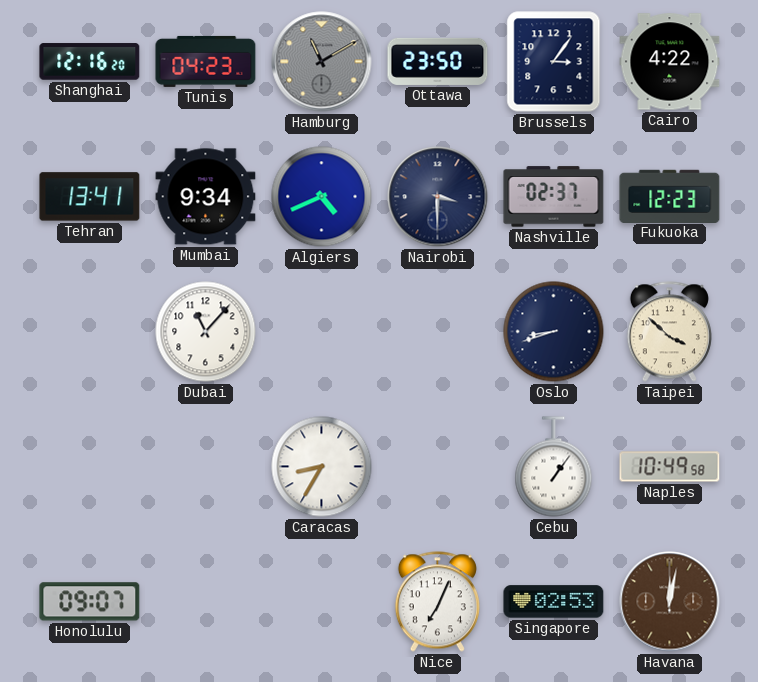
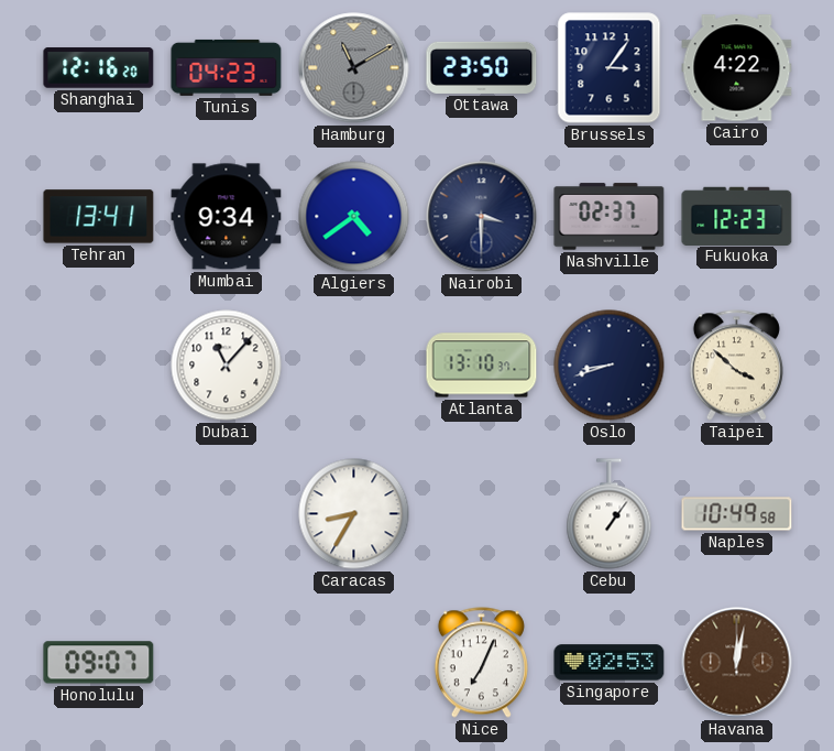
Algiers: 4:41 -> 4:39 (354, 217)
Atlanta: none -> 13:10 (482, 366)
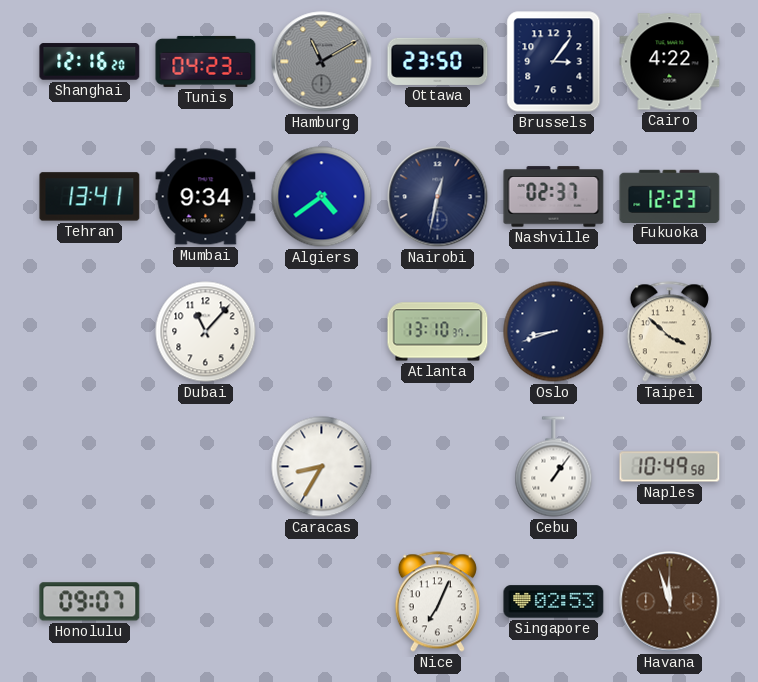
Nairobi: 3:30 -> 12:32 (438, 197)
Havana: 12:02 -> 11:57 (670, 602)
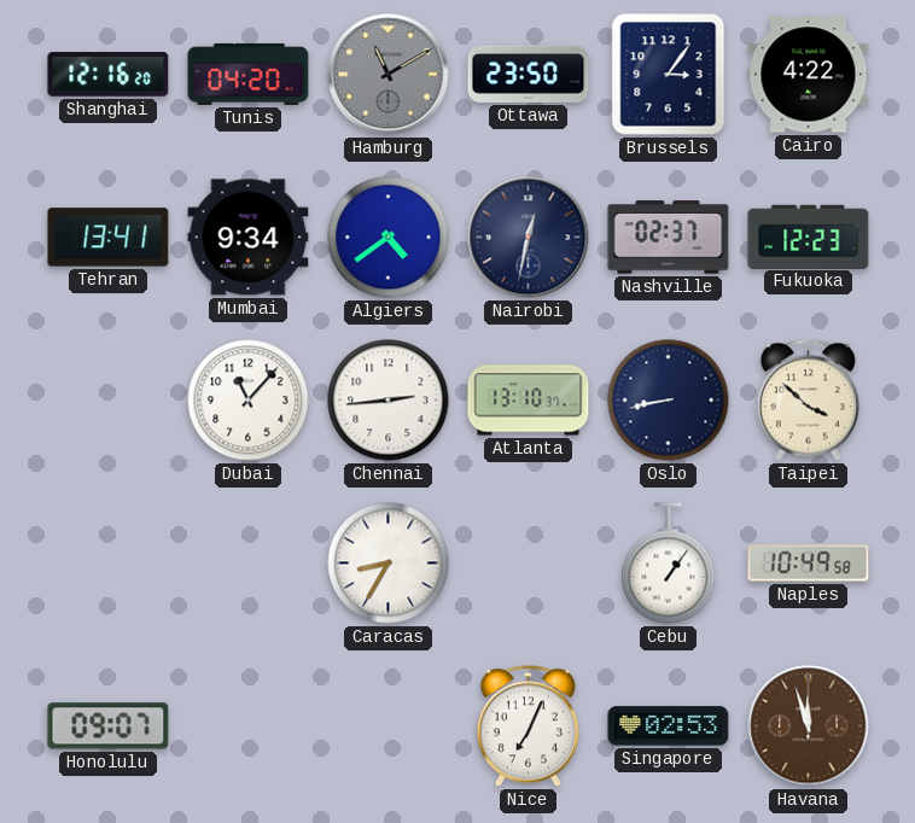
Tunis: 04:23 -> 04:20 (249, 74)
Chennai: none -> 2:44 (389, 401)
Oslo: 8:42 -> 8:43 (669, 401)
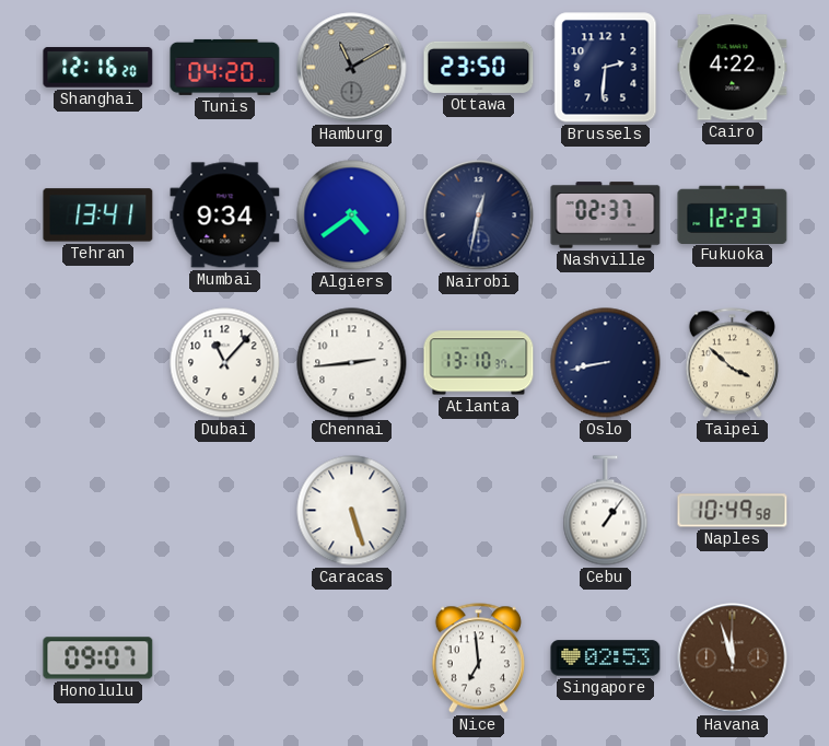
Brussels: 3:06 -> 2:31 (606, 68)
Caracas: 8:35 -> 5:27 (352, 511)
Nice: 7:04 -> 6:59 (478, 658)
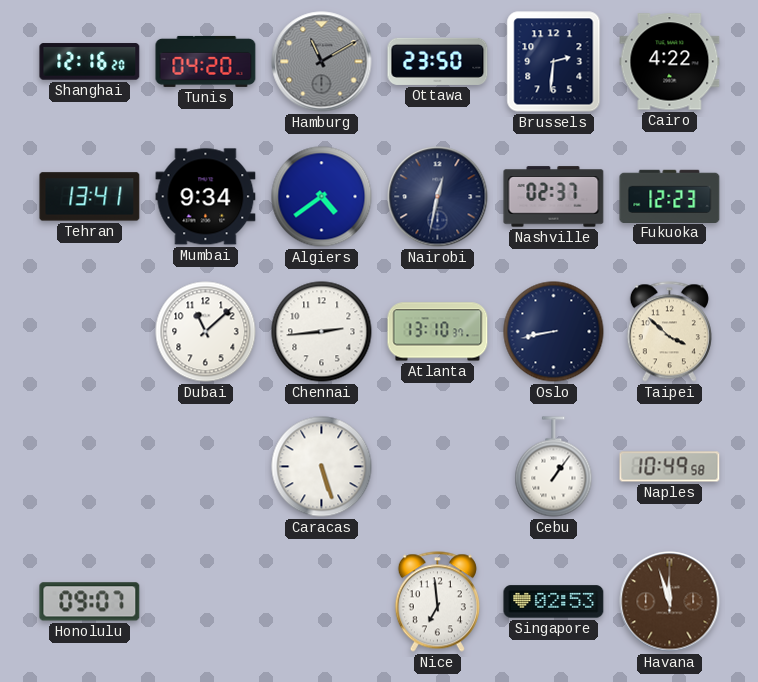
Dubai: 11:07 -> 11:08 (206, 332)
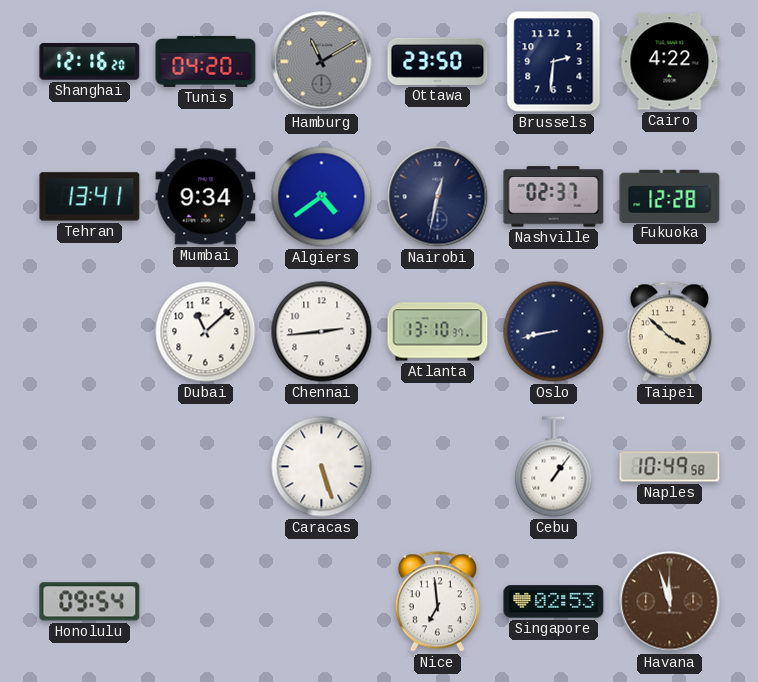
Fukuoka: 12:23 -> 12:28 (670, 196)
Honolulu: 09:07 -> 09:54 (90, 602)
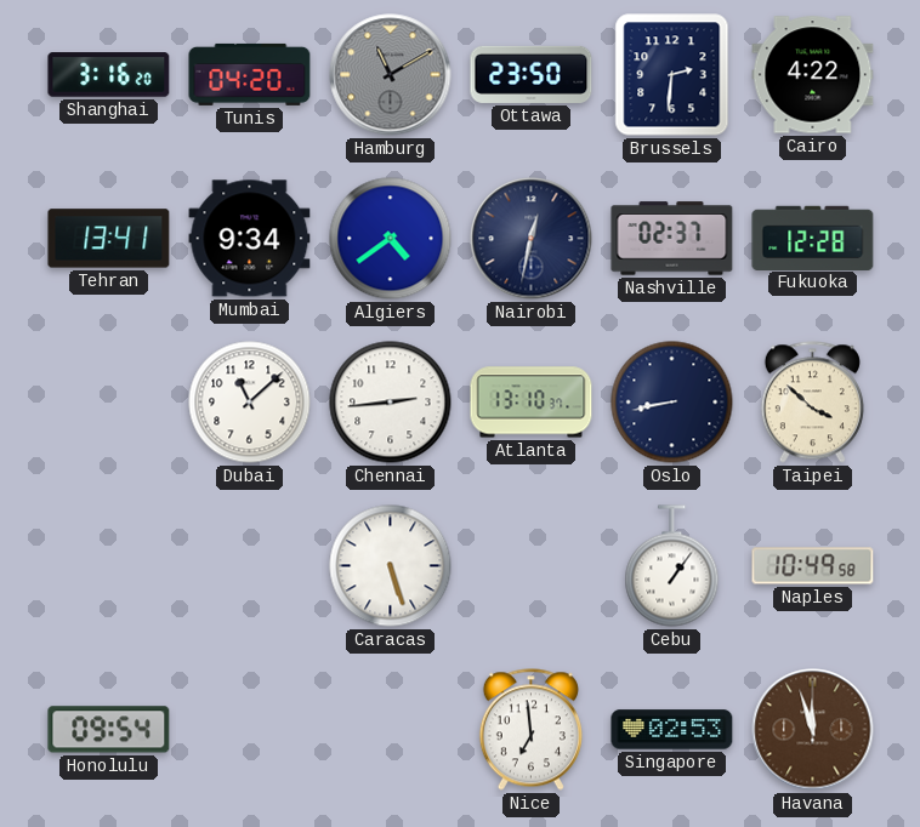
Shanghai: 12:16 -> 3:16 (109, 75)
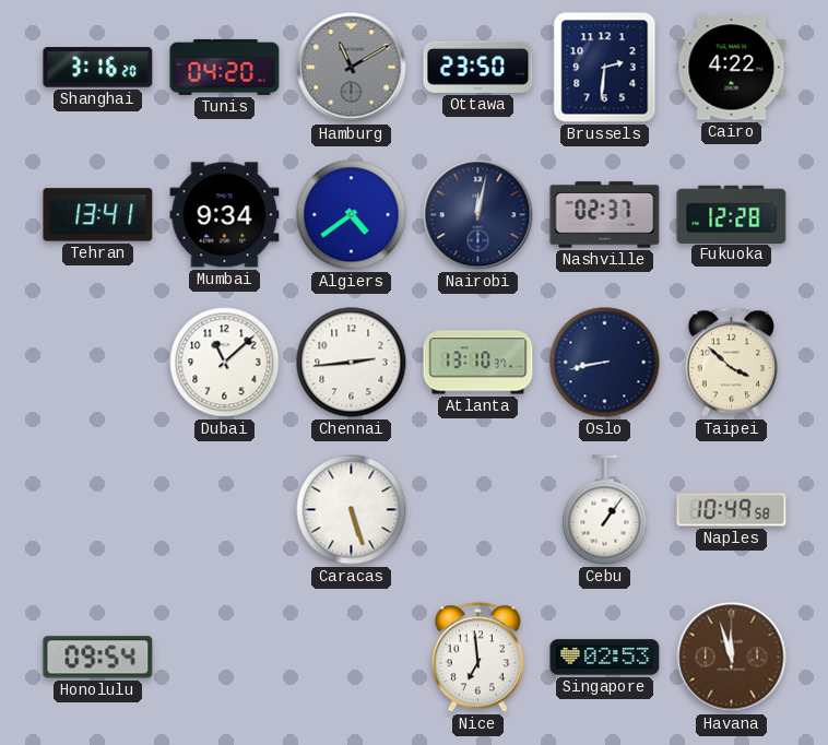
Nairobi: 12:32 -> 12:02 (478, 215)
